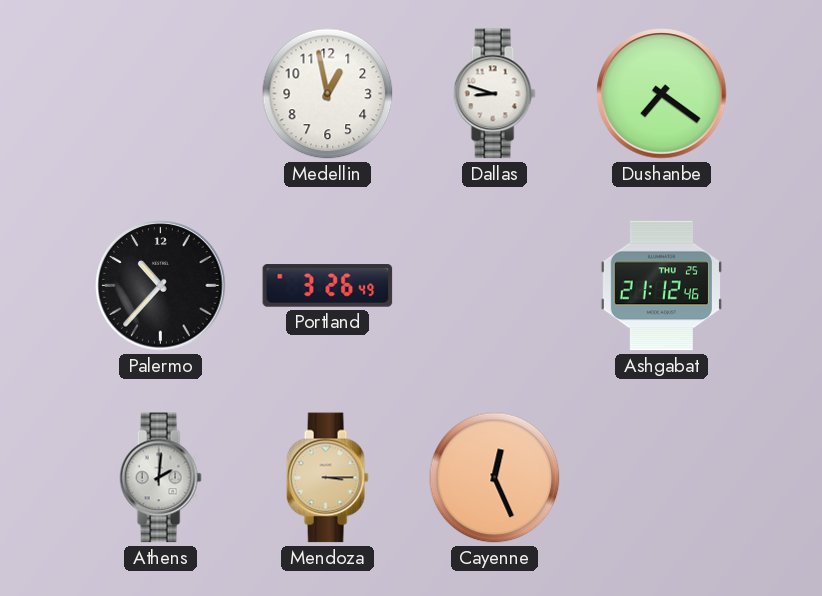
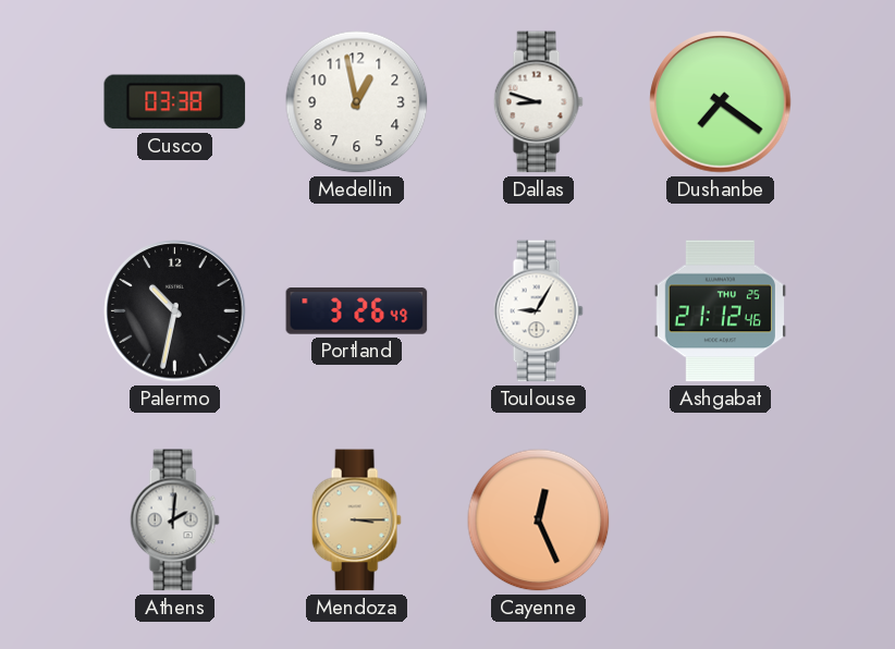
Cusco: none -> 03:38 (175, 102)
Palermo: 10:37 -> 10:32 (175, 311)
Toulouse: none -> 9:05 (538, 311)
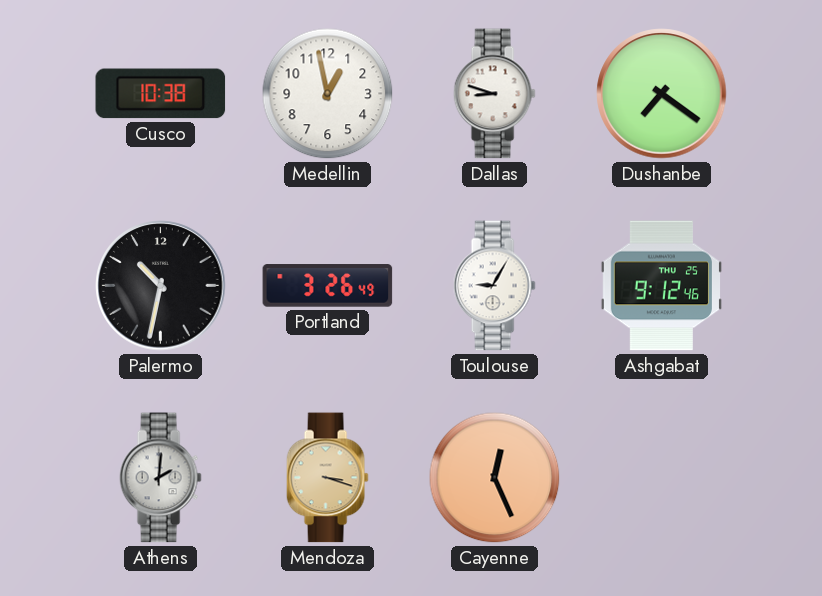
Cusco: 03:38 -> 10:38 (161, 94)
Ashgabat: 21:12 -> 9:12 (661, 286)
Mendoza: 3:15 -> 3:18 (327, 478)
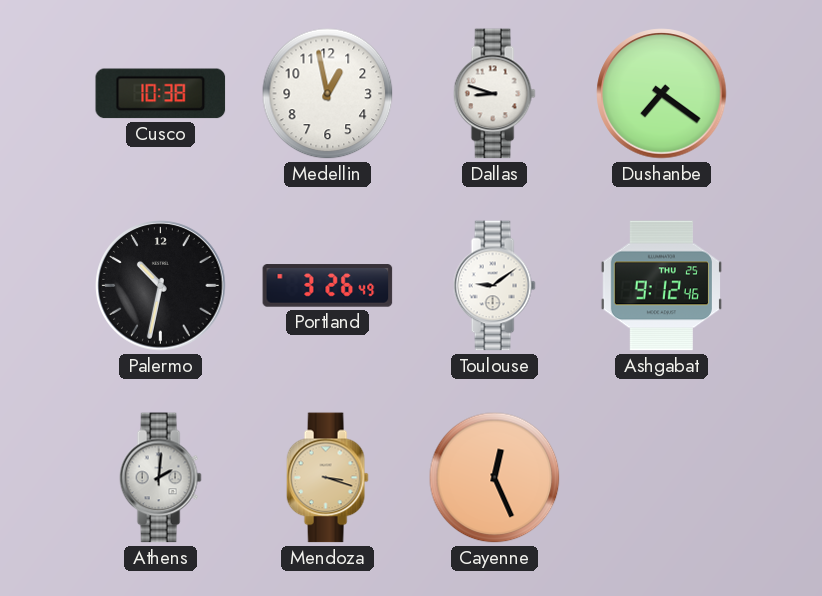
Toulouse: 9:05 -> 9:09 (494, 286)
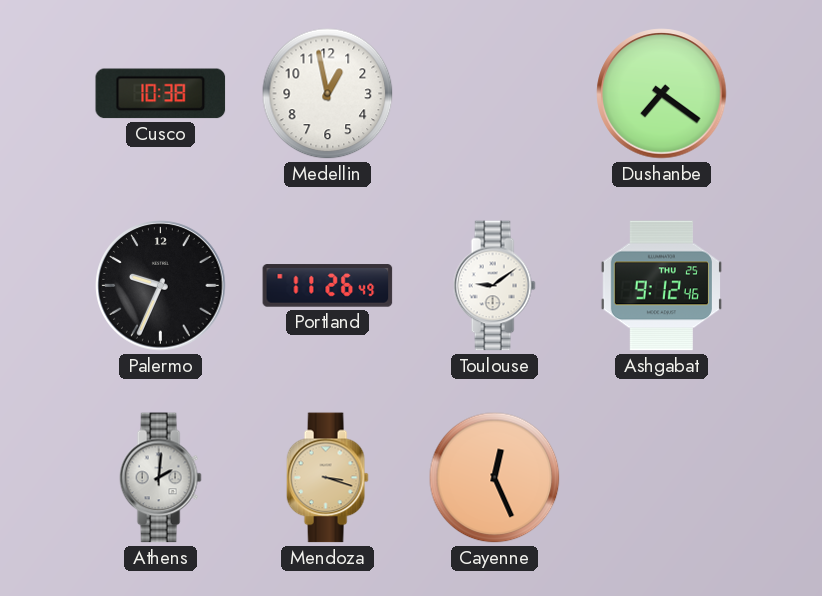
Dallas: 8:48 -> none (494, 94)
Palermo: 10:32 -> 9:34 (161, 286)
Portland: 3:26 -> 11:26 (328, 286)
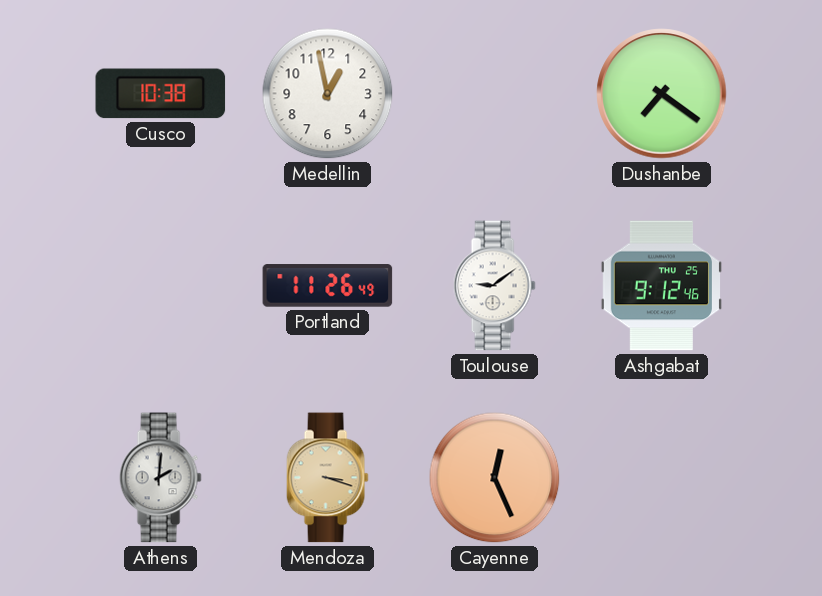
Palermo: 9:34 -> none (161, 286)
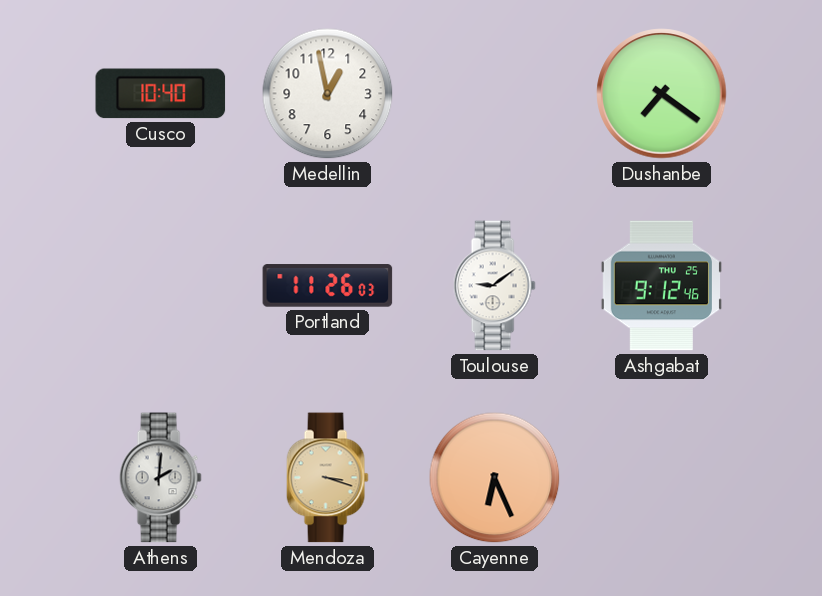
Cusco: 10:38 -> 10:40 (161, 94)
Portland: 11:26:49 -> 11:26:03 (328, 286)
Cayenne: 12:26 -> 6:26 (495, 478)
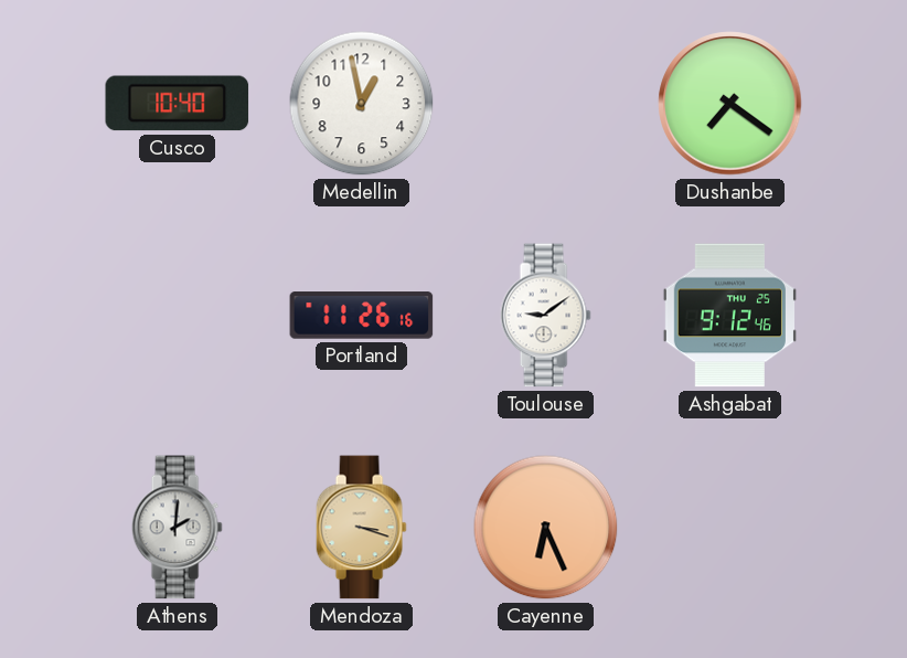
Portland: 11:26:03 -> 11:26:16 (362, 316)
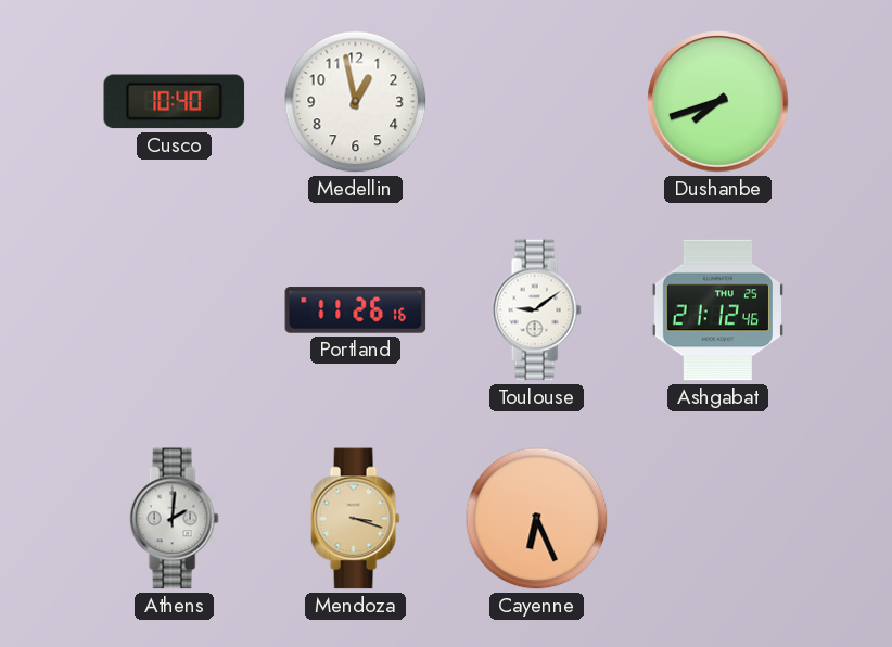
Dushanbe: 7:21 -> 7:42 (718, 102)
Ashgabat: 9:12 -> 21:12 (717, 310)
